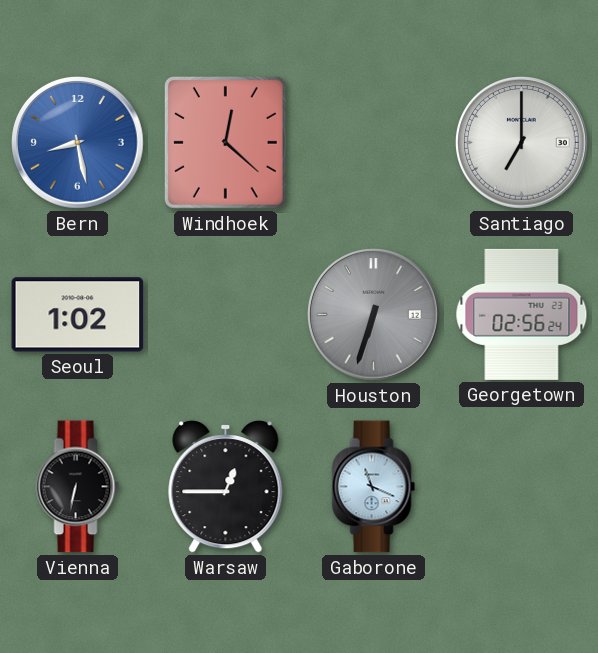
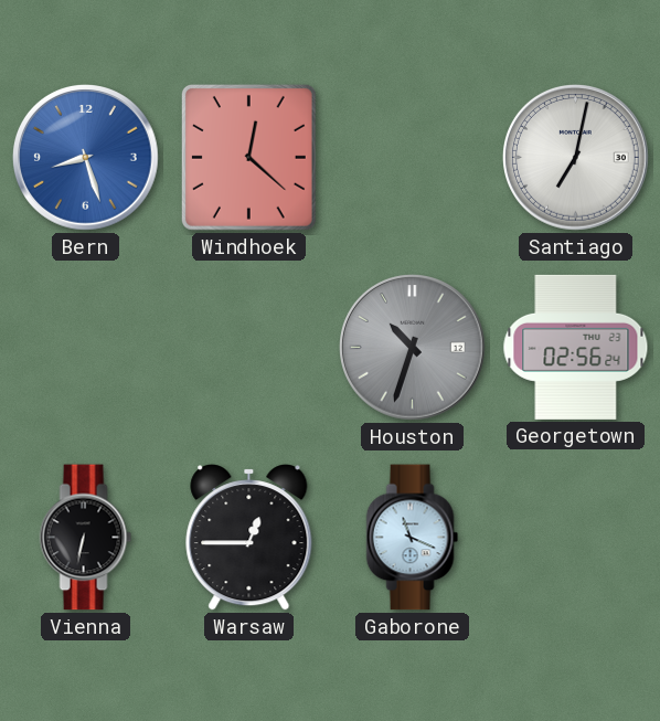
Bern: 8:28 -> 8:27 (86, 158)
Santiago: 7:00 -> 7:02 (576, 158)
Seoul: 1:02 -> none (78, 315)
Houston: 6:33 -> 10:33 (413, 348)
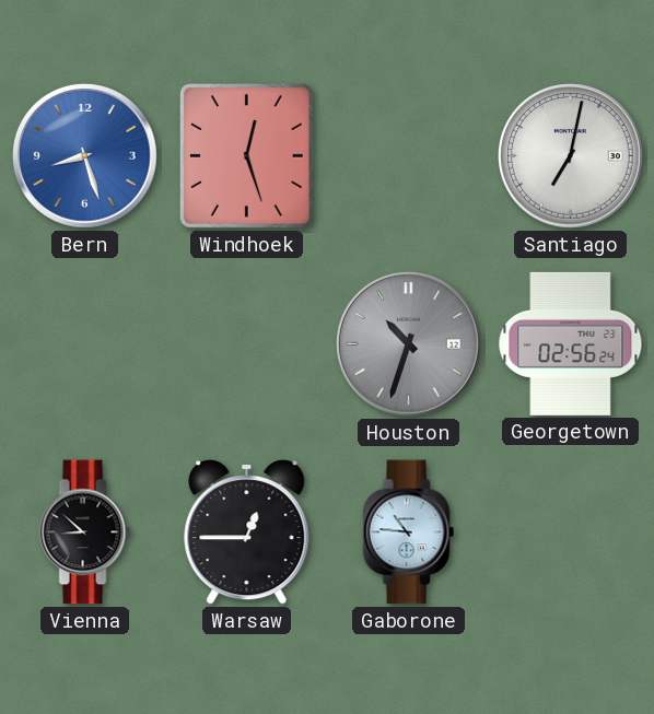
Windhoek: 12:22 -> 12:27 (246, 155)
Vienna: 6:32 -> 8:52 (85, 532)
Gaborone: 11:19 -> 10:46 (409, 532)
